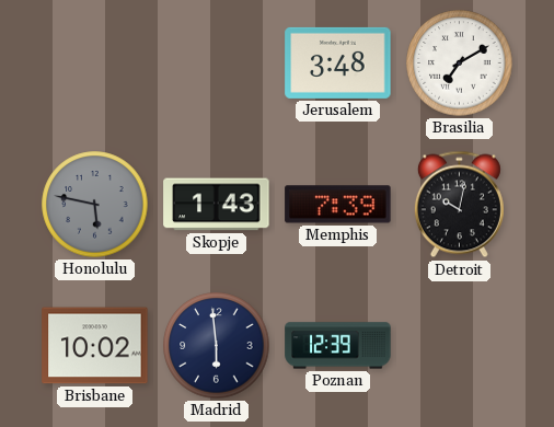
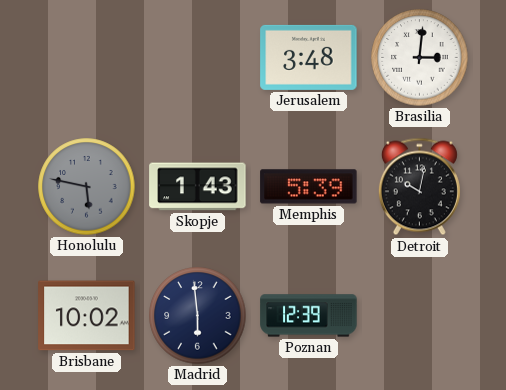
Brasilia: 7:10 -> 3:01 (420, 58)
Memphis: 7:39 -> 5:39 (309, 187)
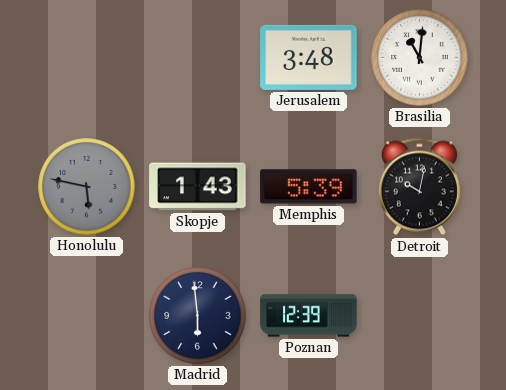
Brasilia: 3:01 -> 11:01 (420, 58)
Brisbane: 10:02 -> none (87, 316)
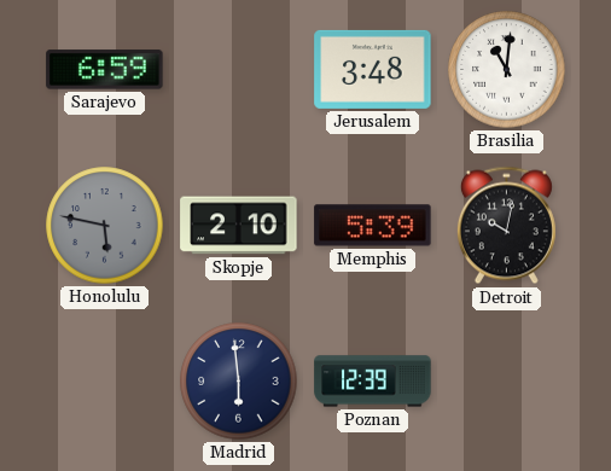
Sarajevo: none -> 6:59 (105, 70)
Skopje: 1:43 -> 2:10 (239, 226)
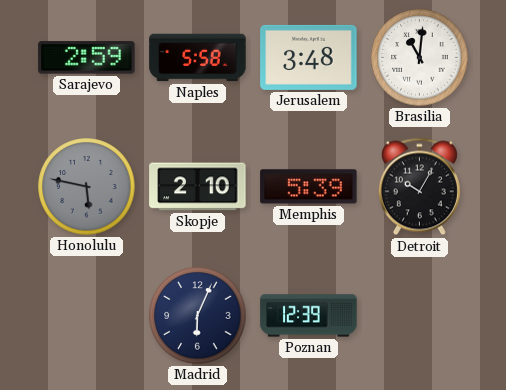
Sarajevo: 6:59 -> 2:59 (87, 58)
Naples: none -> 5:58 (198, 58)
Detroit: 10:02 -> 10:05 (419, 187)
Madrid: 5:59 -> 6:04 (198, 316)
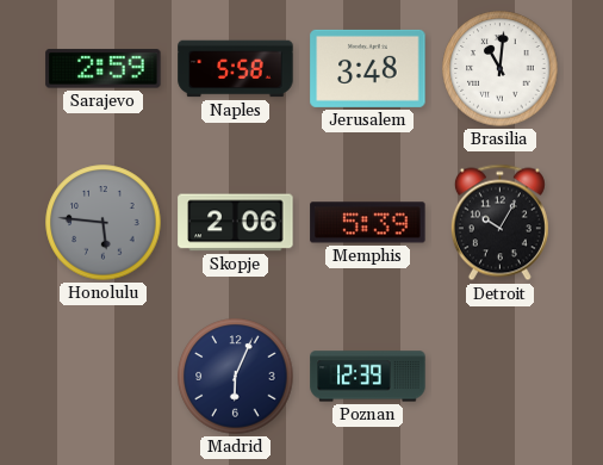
Honolulu: 5:47 -> 5:46 (104, 223)
Skopje: 2:10 -> 2:06 (236, 223)
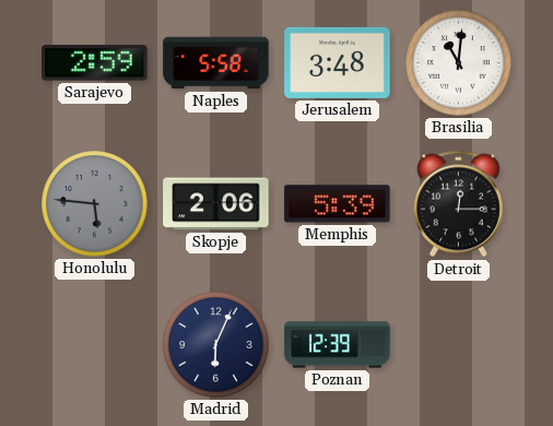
Detroit: 10:05 -> 12:15 (458, 204)
